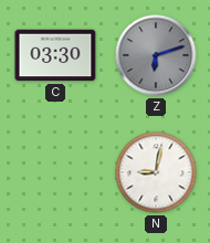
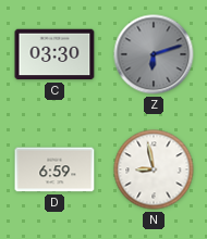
D: none -> 6:59 (54, 169)
N: 9:02 -> 8:58 (154, 169)
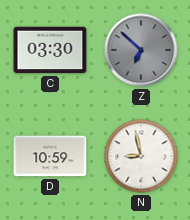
Z: 6:12 -> 6:52 (141, 50)
D: 6:59 -> 10:59 (50, 156)
